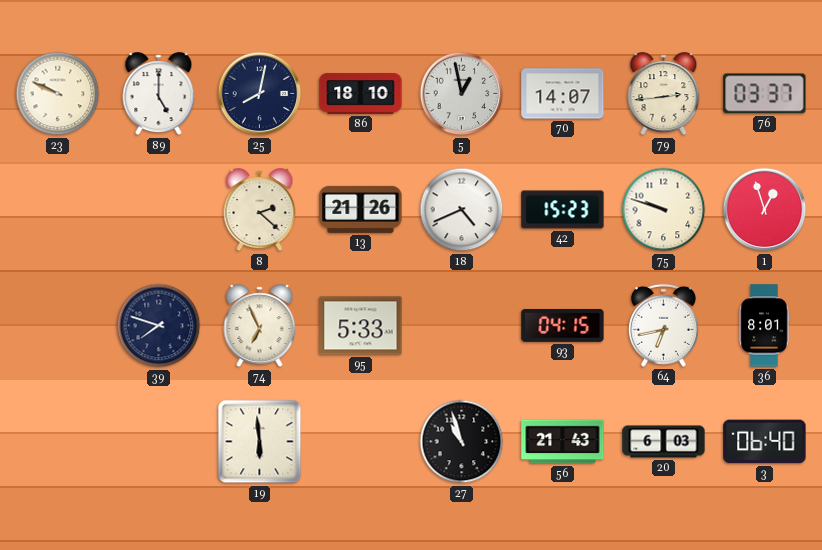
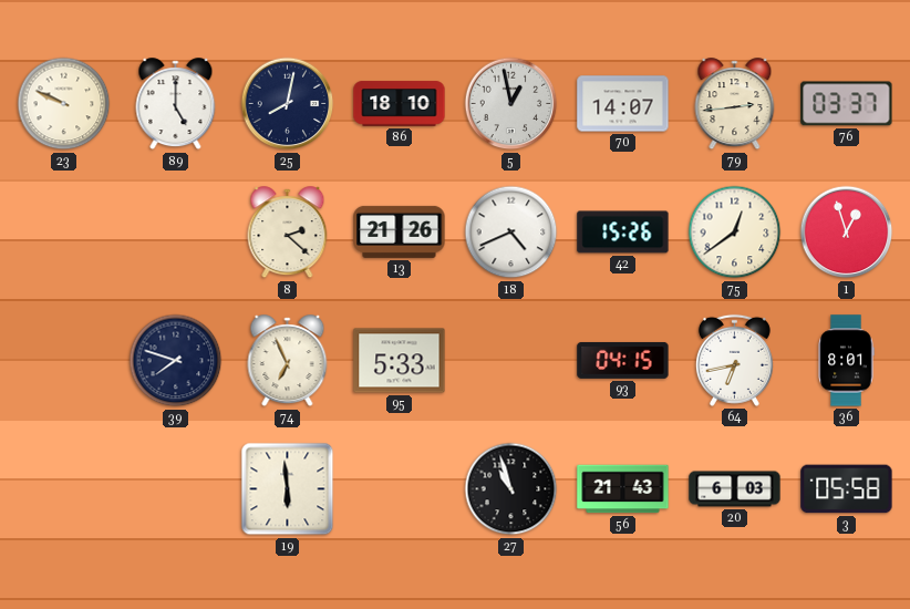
42: 15:23 -> 15:26 (623, 233)
75: 9:48 -> 12:39 (735, 233)
3: 06:40 -> 05:58 (847, 489)
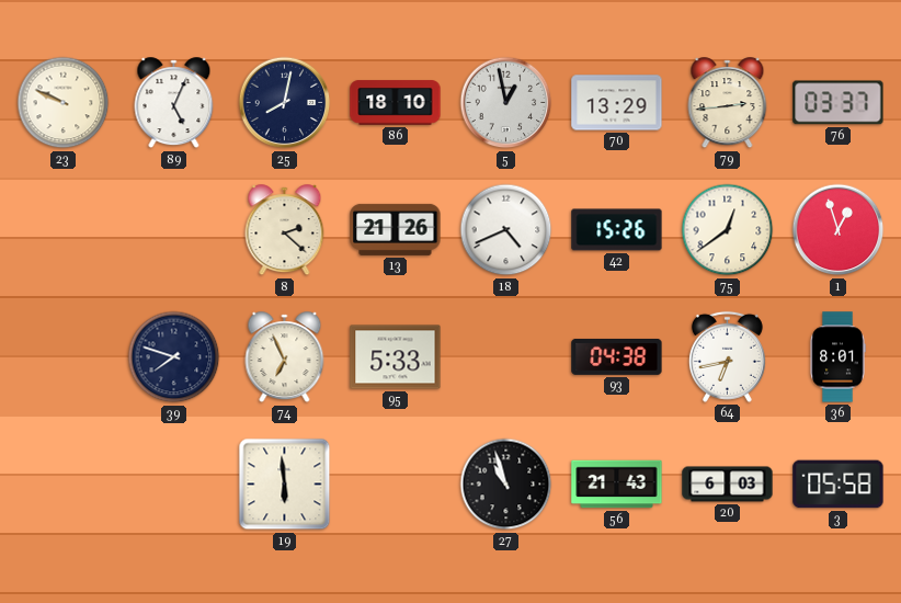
89: 5:00 -> 5:04 (174, 103)
70: 14:07 -> 13:29 (617, 103)
93: 04:15 -> 04:38 (617, 356)
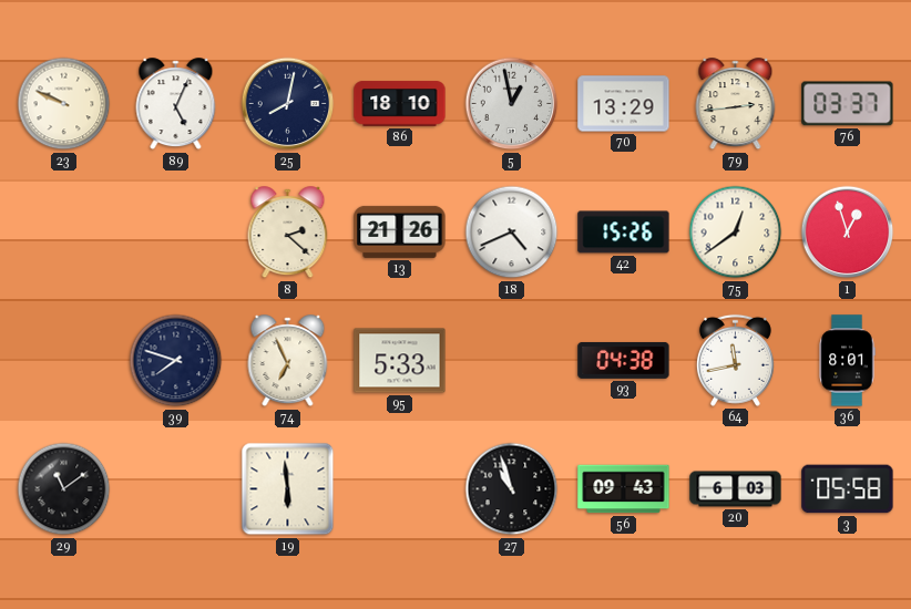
64: 6:43 -> 11:43 (735, 360)
29: none -> 11:09 (64, 489)
56: 21:43 -> 09:43 (624, 489)
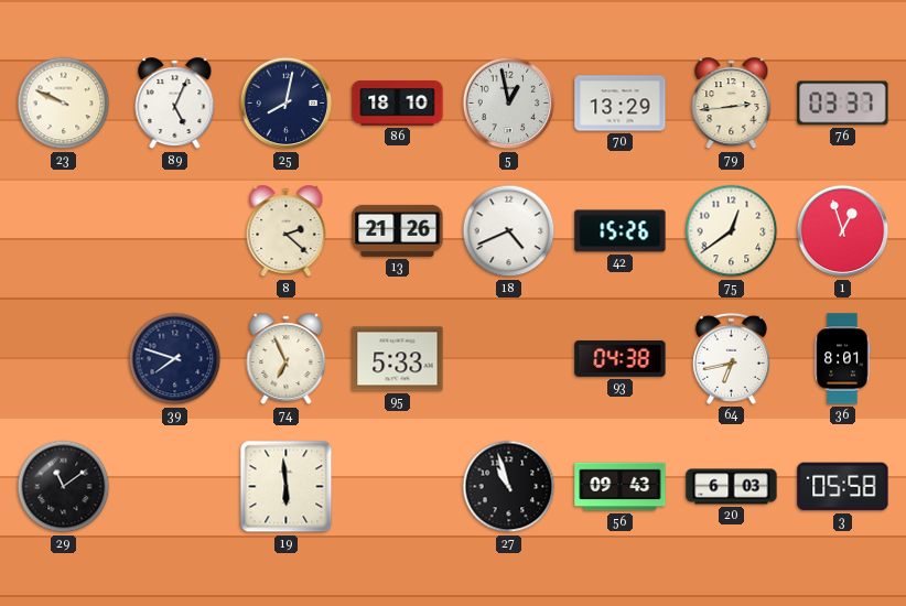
64: 11:43 -> 6:43 (731, 358)
